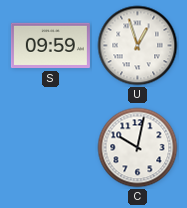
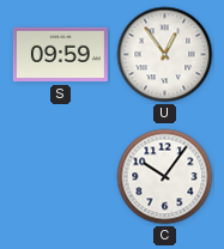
U: 12:57 -> 12:54 (165, 55)
C: 10:02 -> 10:06 (165, 177)
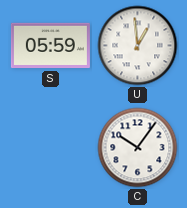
S: 09:59 -> 05:59 (50, 46)
U: 12:54 -> 12:59 (138, 46)
